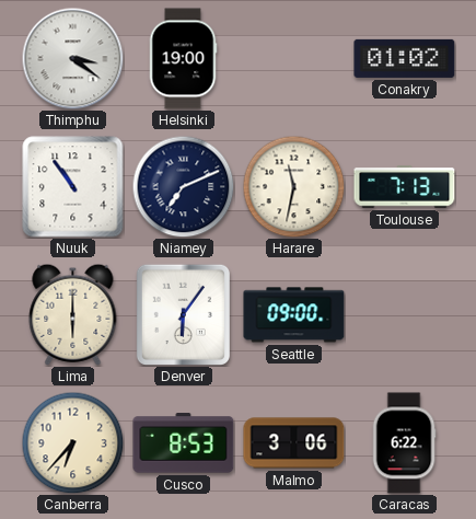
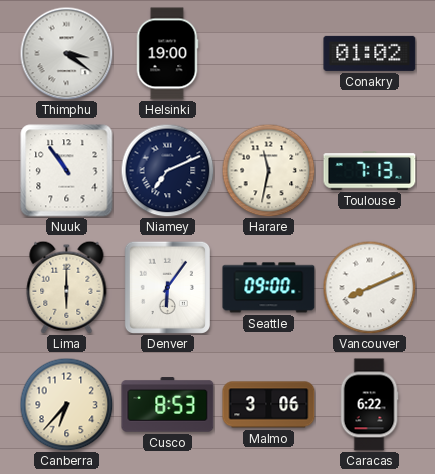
Vancouver: none -> 8:11 (369, 287)
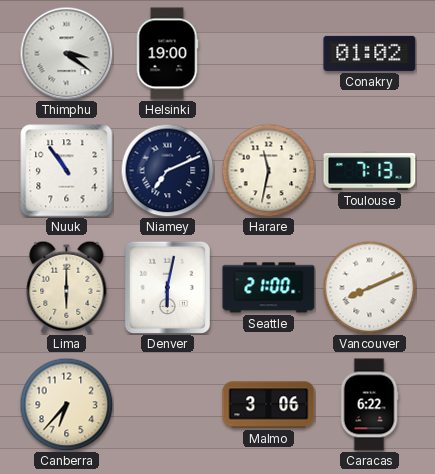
Denver: 6:06 -> 6:02 (167, 287)
Seattle: 09:00 -> 21:00 (269, 288)
Cusco: 8:53 -> none (168, 405)
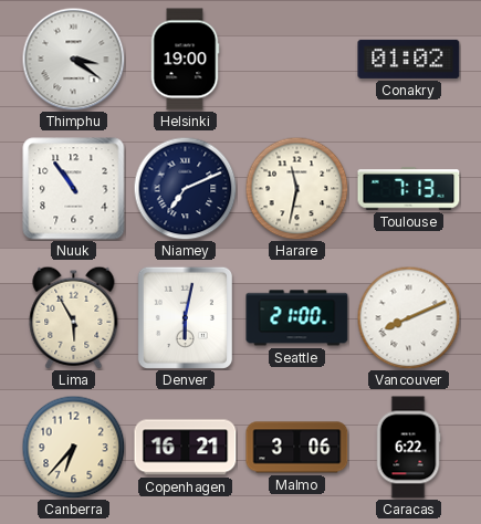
Lima: 6:00 -> 5:55 (74, 317)
Copenhagen: none -> 16:21 (186, 448)
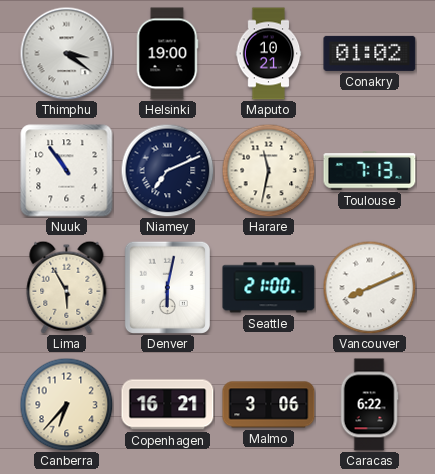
Maputo: none -> 10:21 (269, 54)
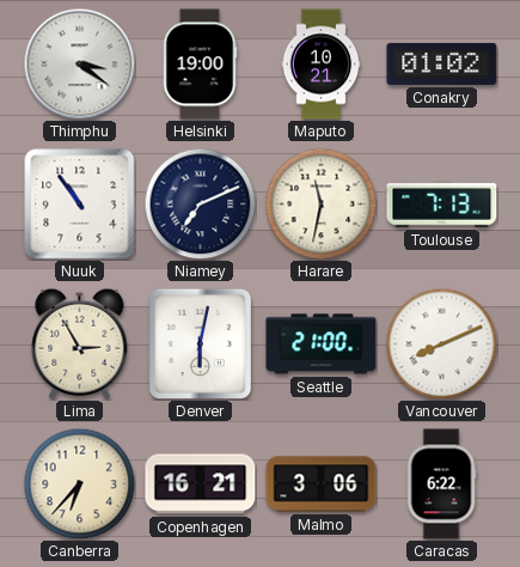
Lima: 5:55 -> 2:55 (80, 343)
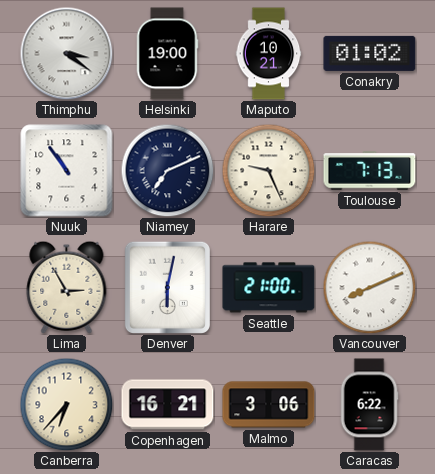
Harare: 11:32 -> 9:26 (268, 170)
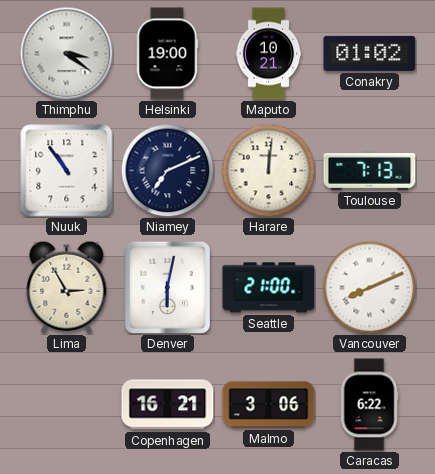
Harare: 9:26 -> 12:01 (268, 170)
Canberra: 6:37 -> none (66, 404)
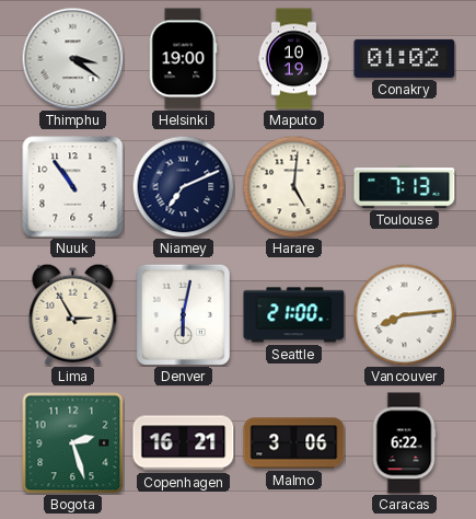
Maputo: 10:21 -> 10:19 (294, 59)
Harare: 12:01 -> 5:01 (293, 186)
Vancouver: 8:11 -> 8:14 (404, 314)
Bogota: none -> 2:27 (72, 442)
